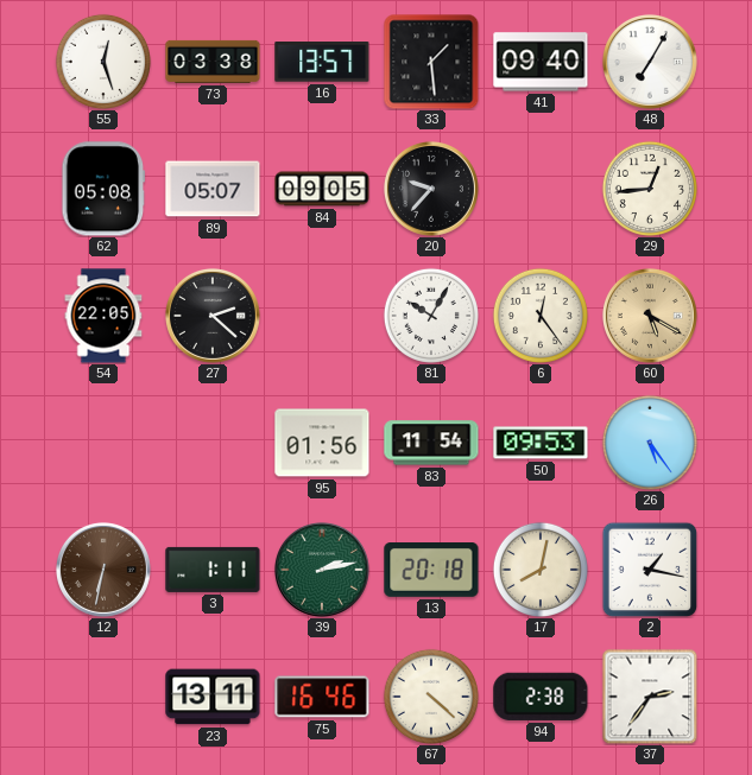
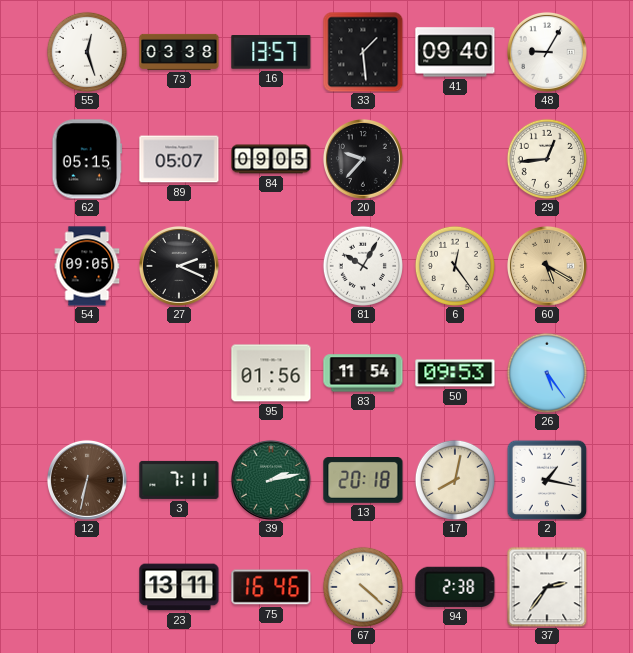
48: 7:05 -> 9:05 (547, 52)
62: 05:08 -> 05:15 (87, 159)
54: 22:05 -> 09:05 (87, 266)
27: 2:22 -> 2:19 (179, 266)
3: 1:11 -> 7:11 (179, 480)
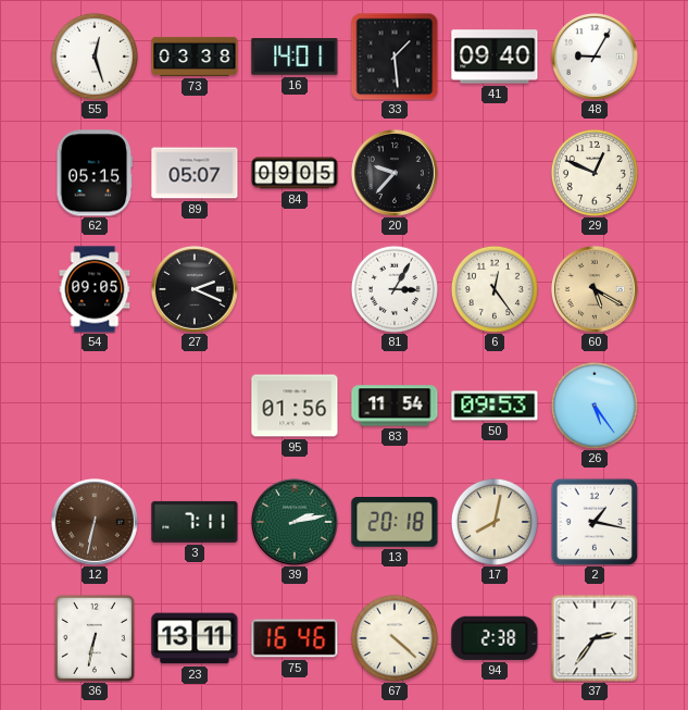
16: 13:57 -> 14:01 (295, 57)
29: 12:44 -> 12:49 (595, 173)
81: 10:05 -> 3:05 (395, 289)
36: none -> 6:32 (95, 638)
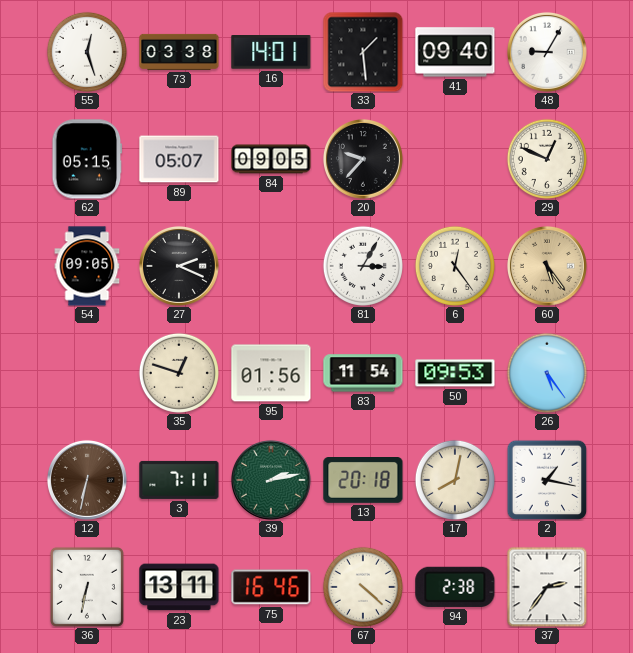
60: 5:20 -> 5:24 (547, 266)
35: none -> 12:48 (179, 373)
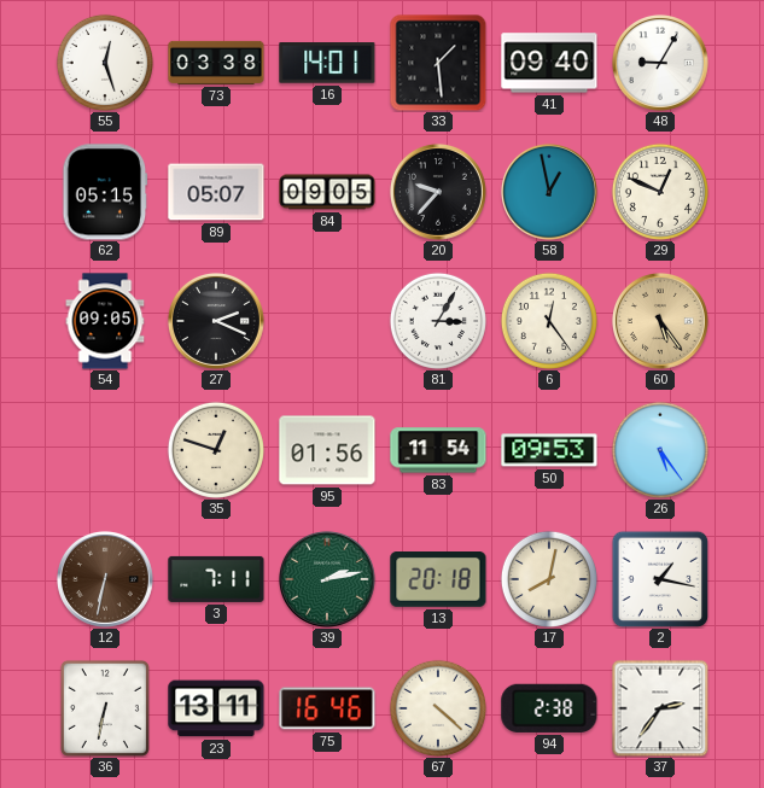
58: none -> 12:58 (549, 192)
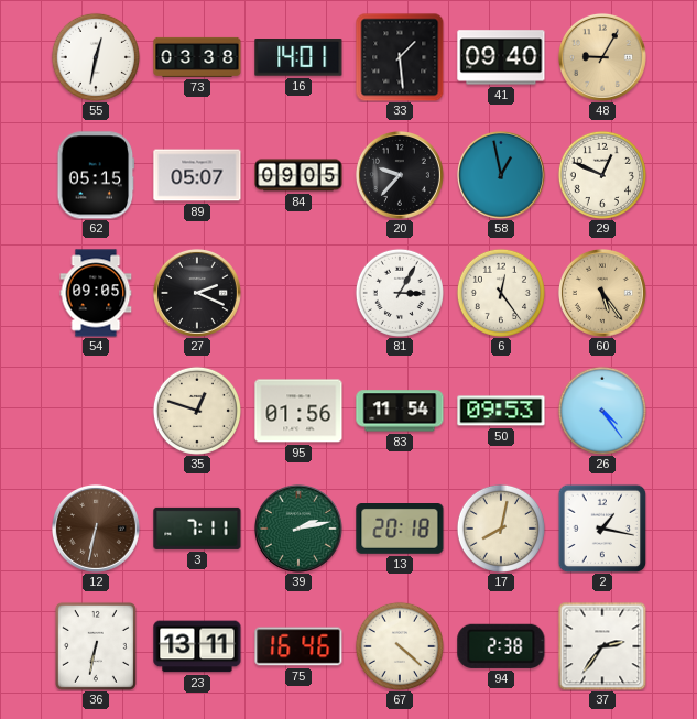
55: 12:27 -> 12:32 (96, 57)
48 dial: white -> champagne (602, 57)
26: 5:24 -> 4:24 (602, 411)
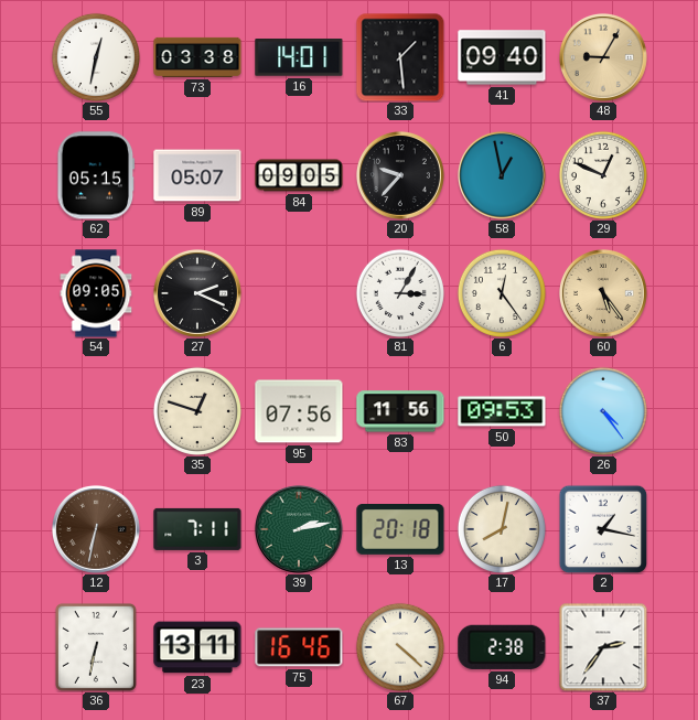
95: 01:56 -> 07:56 (299, 411)
83: 11:54 -> 11:56 (400, 411)
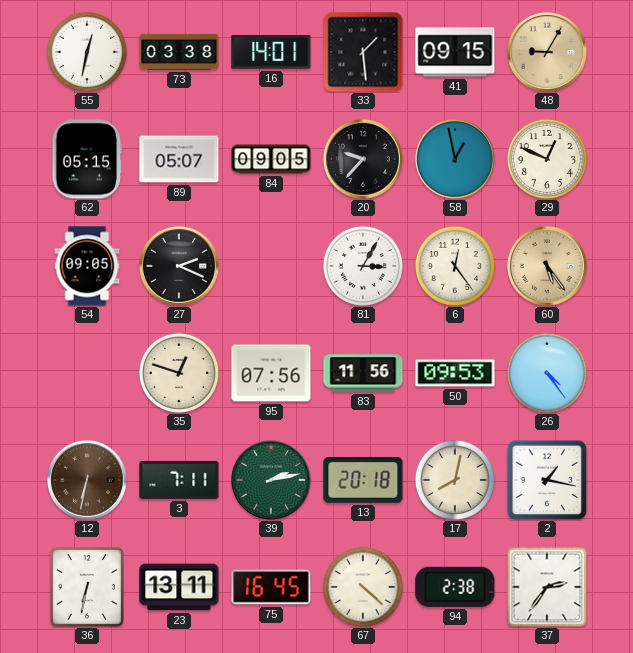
41: 09:40 -> 09:15 (455, 52)
75: 16:46 -> 16:45 (271, 587)
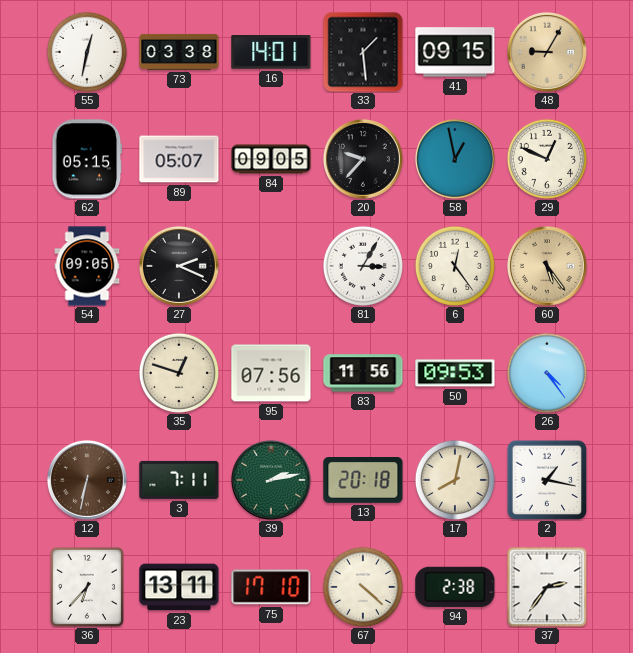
36: 6:32 -> 6:37 (87, 587)
75: 16:45 -> 17:10 (271, 587)
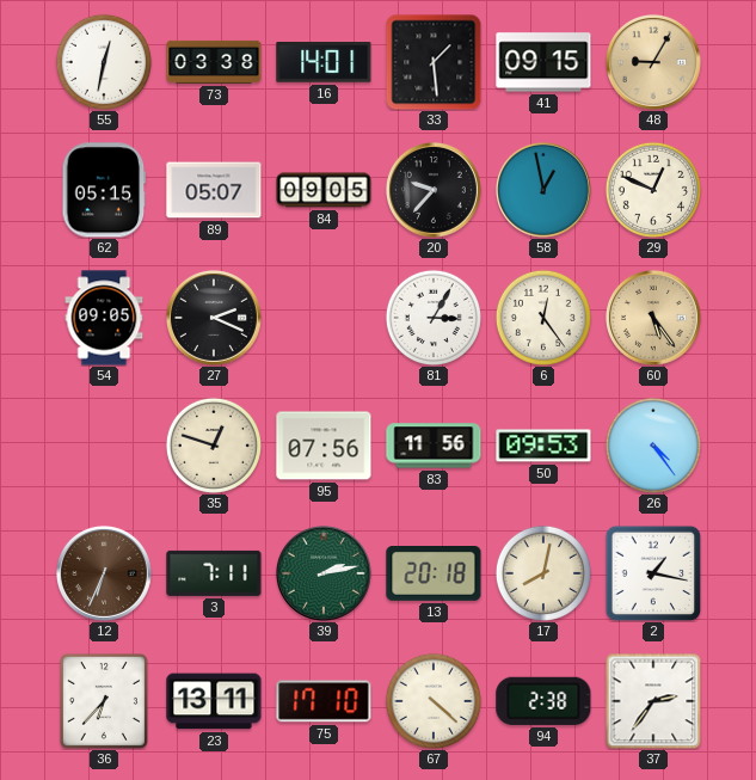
12: 6:32 -> 6:34 (104, 573)
